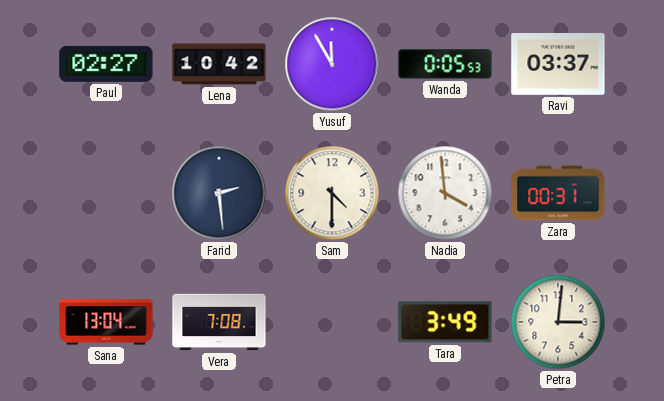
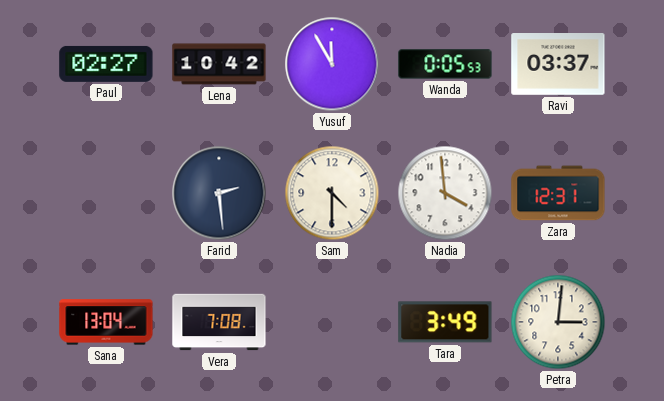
Zara: 00:31 -> 12:31 (558, 193)
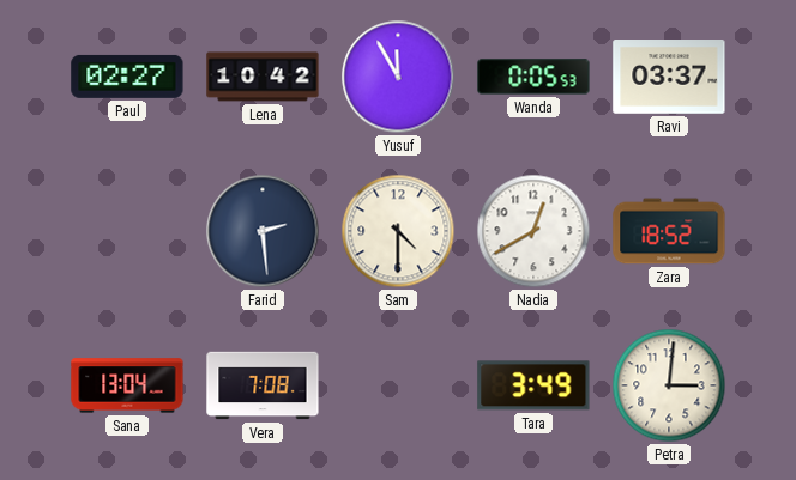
Nadia: 3:59 -> 12:40 (533, 231)
Zara: 12:31 -> 18:52 (669, 231)
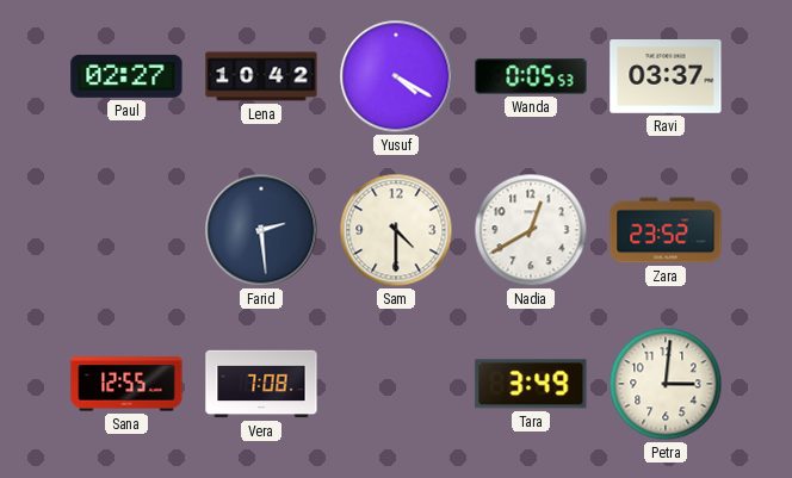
Yusuf: 11:55 -> 4:20 (396, 76)
Zara: 18:52 -> 23:52 (666, 230)
Sana: 13:04 -> 12:55 (126, 384)
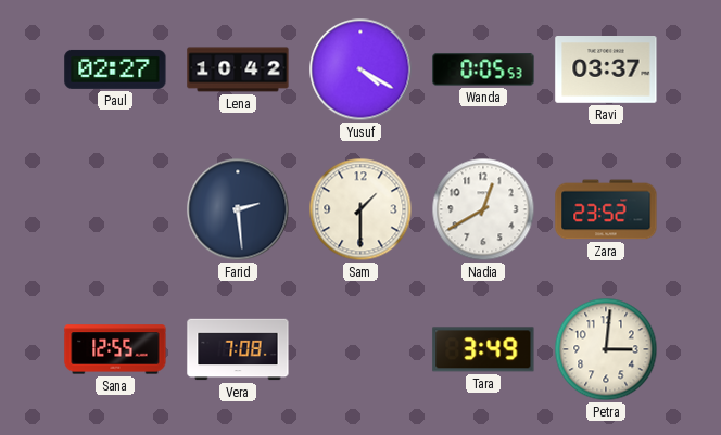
Sam: 4:30 -> 1:30 (360, 209)
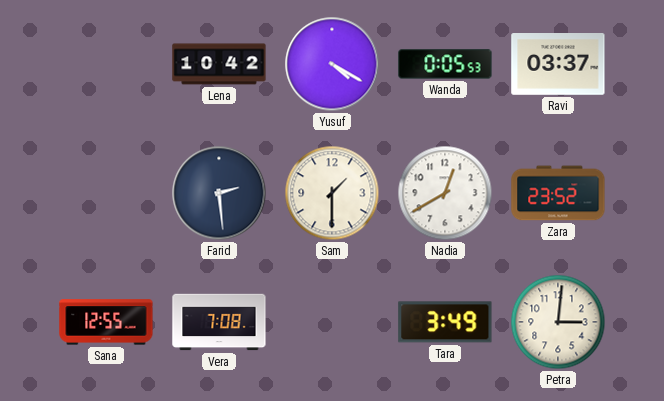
Paul: 02:27 -> none (115, 69)
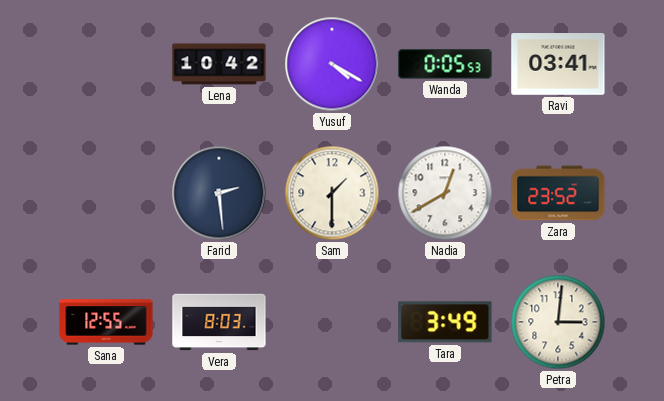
Ravi: 03:37 -> 03:41 (558, 65)
Vera: 7:08 -> 8:03 (219, 322)
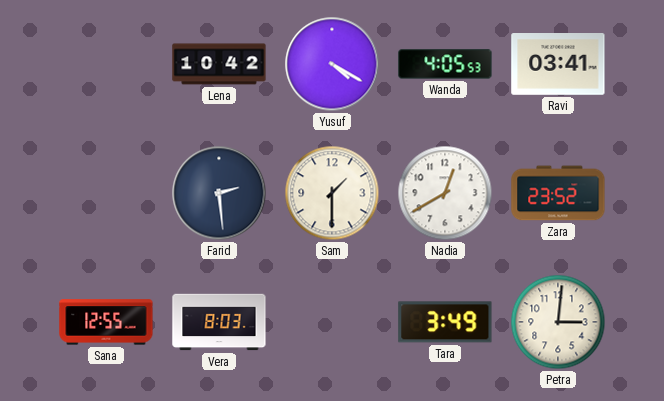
Wanda: 0:05 -> 4:05 (445, 64)
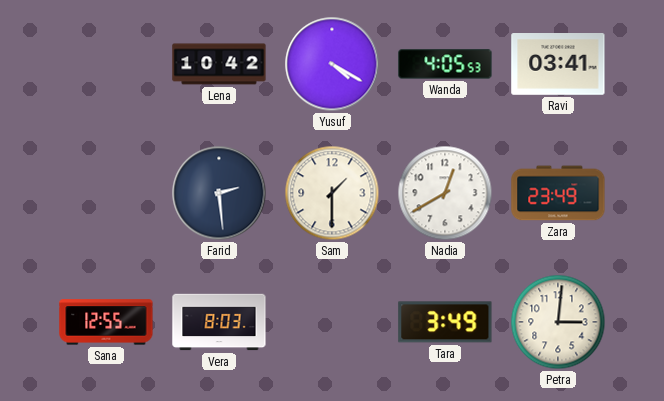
Zara: 23:52 -> 23:49 (558, 193)
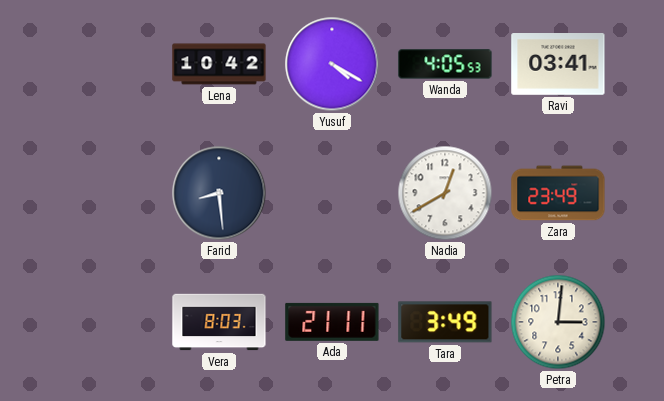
Farid: 2:29 -> 8:29 (219, 193)
Sam: 1:30 -> none (332, 193)
Sana: 12:55 -> none (106, 322)
Ada: none -> 21:11 (332, 322)
